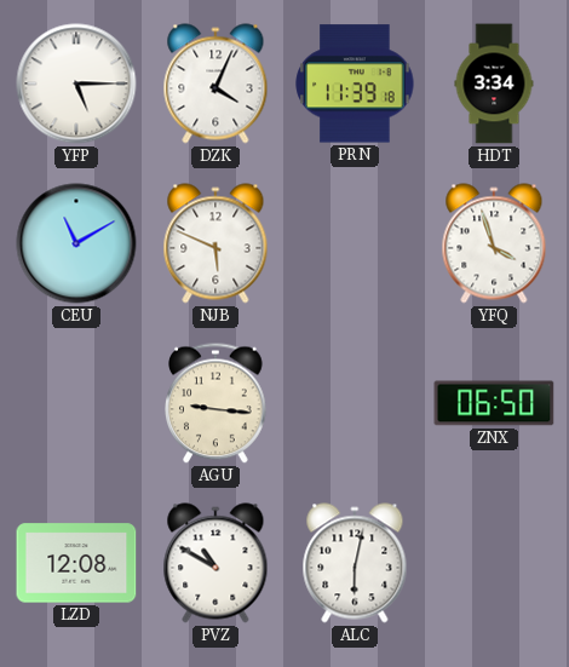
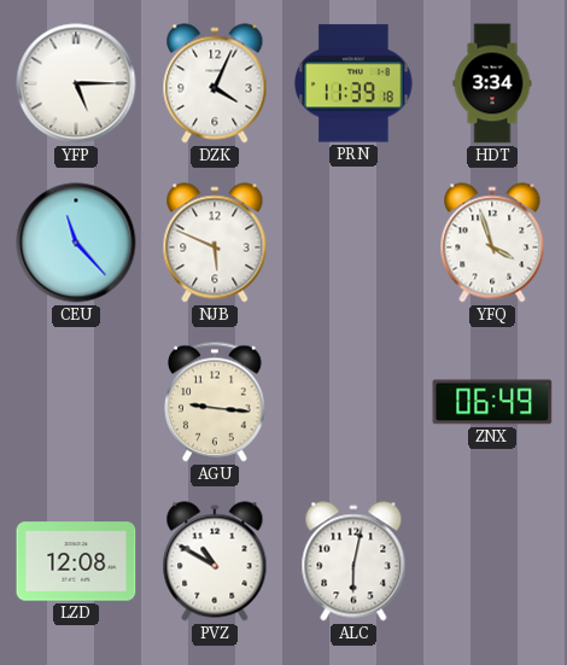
CEU: 11:10 -> 11:23 (76, 243)
ZNX: 06:50 -> 06:49 (492, 402)
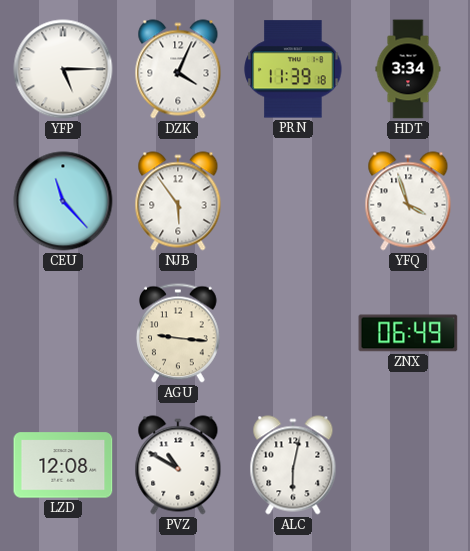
NJB: 5:49 -> 5:54 (178, 201)
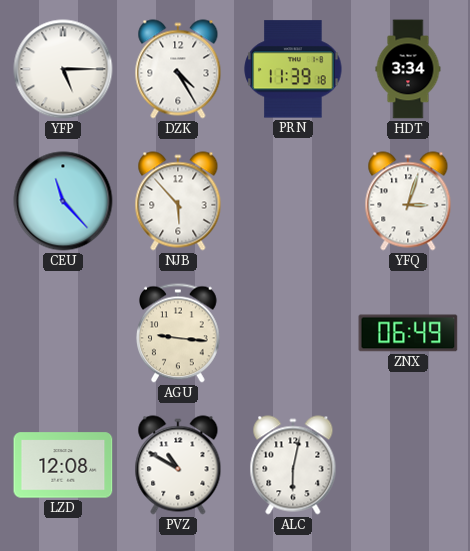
DZK: 4:04 -> 4:25 (178, 69)
NJB: 5:54 -> 5:53 (178, 201)
YFQ: 3:57 -> 3:03 (408, 201)
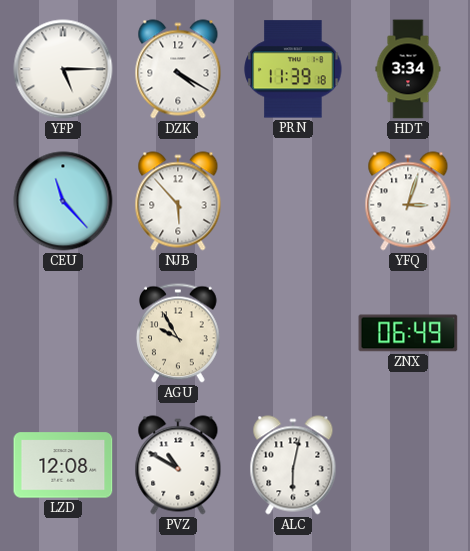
DZK: 4:25 -> 4:20 (178, 69)
AGU: 9:16 -> 9:55 (179, 333)
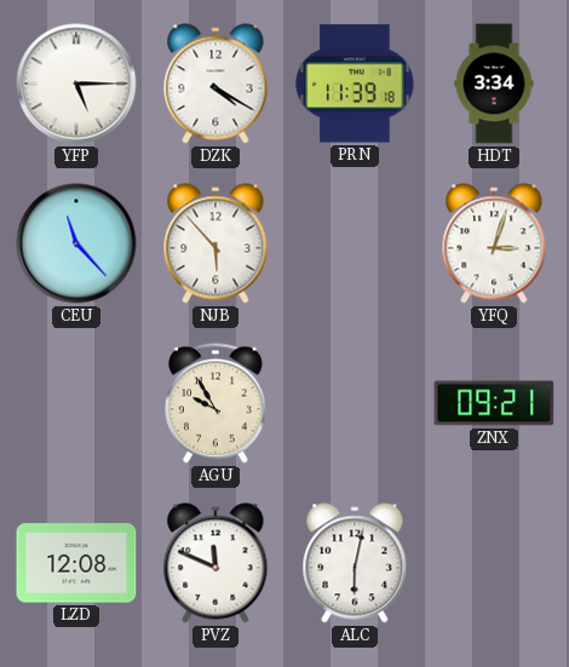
ZNX: 06:49 -> 09:21 (494, 403)
PVZ: 10:50 -> 11:49 (215, 563)
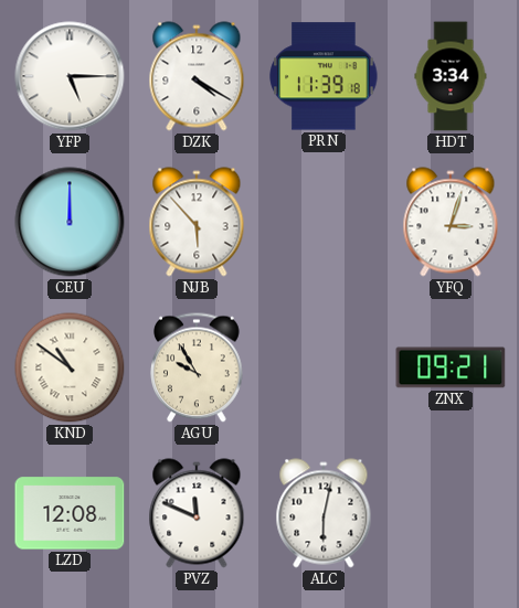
CEU: 11:23 -> 12:00 (70, 222)
KND: none -> 10:51 (70, 367)
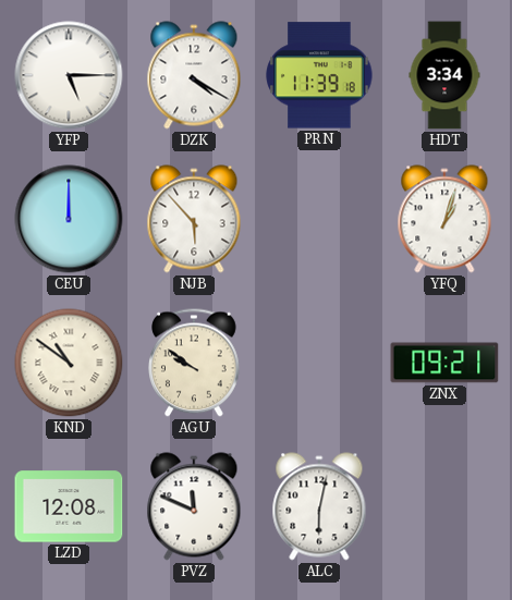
YFQ: 3:03 -> 1:03 (444, 219)
AGU: 9:55 -> 9:51 (195, 363)
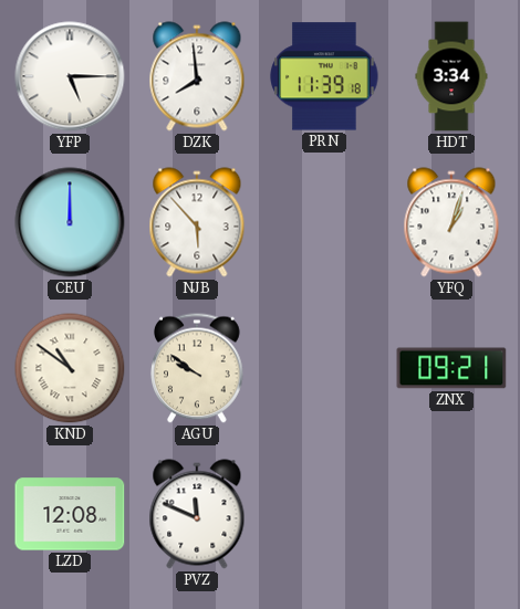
DZK: 4:20 -> 7:59 (197, 76)
ALC: 6:02 -> none (319, 506)
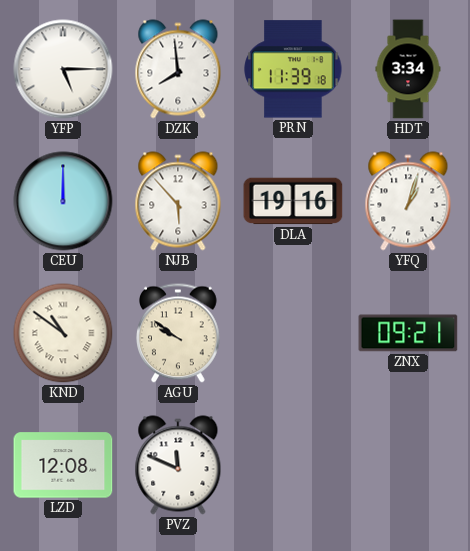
DLA: none -> 19:16 (293, 201)
